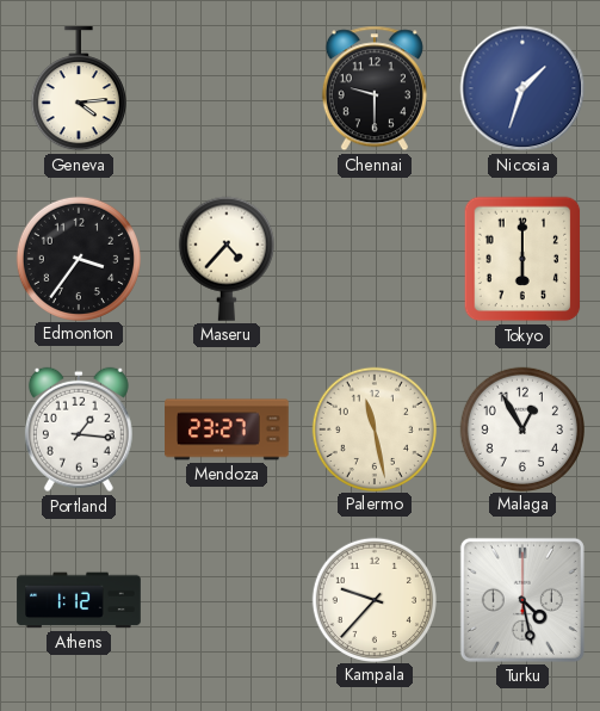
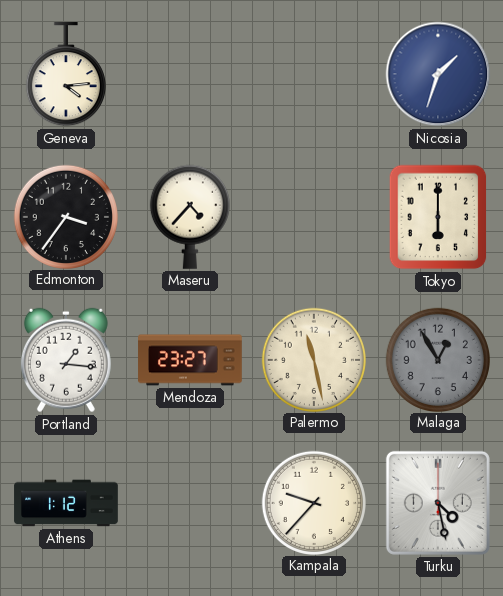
Chennai: 9:30 -> none (375, 88)
Malaga dial: white -> grey (437, 359)
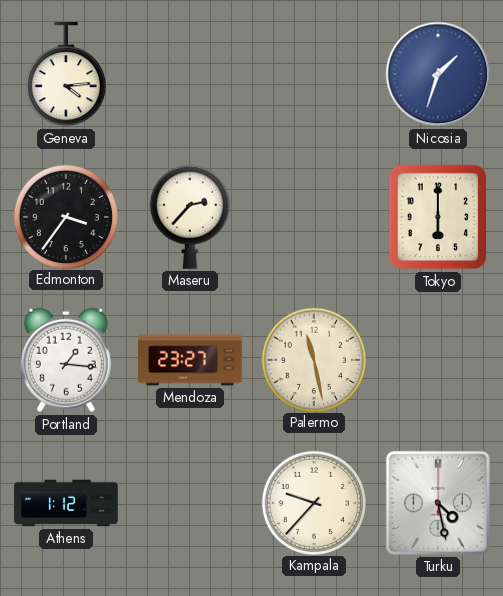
Maseru: 4:37 -> 2:37 (190, 217)
Malaga: 12:55 -> none (437, 359)
